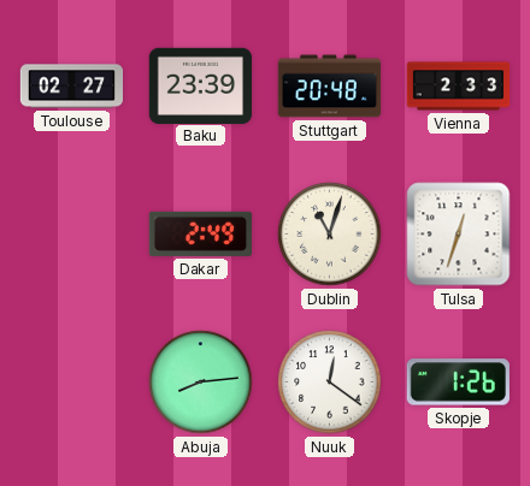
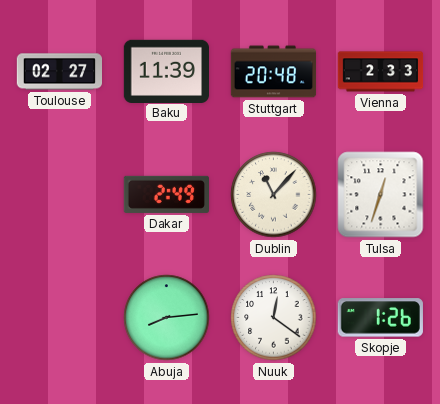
Baku: 23:39 -> 11:39 (166, 71)
Dublin: 11:03 -> 11:07 (274, 195)
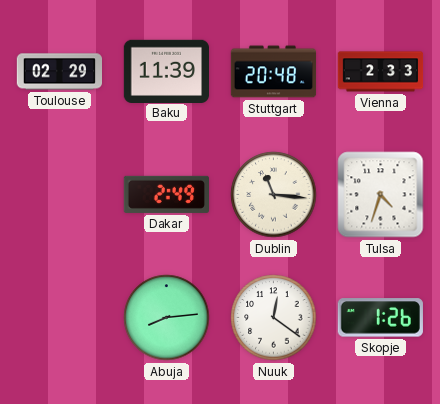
Toulouse: 02:27 -> 02:29 (59, 72)
Dublin: 11:07 -> 11:16 (274, 195)
Tulsa: 12:33 -> 4:33 (381, 195)
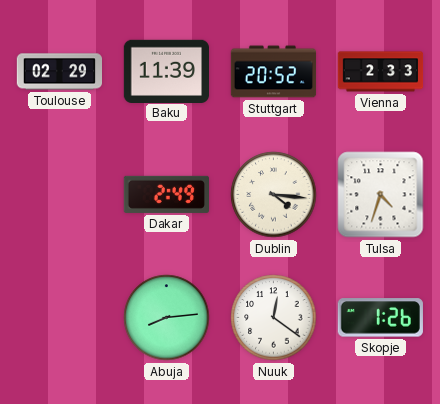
Stuttgart: 20:48 -> 20:52 (274, 72)
Dublin: 11:16 -> 4:16 (274, 195)
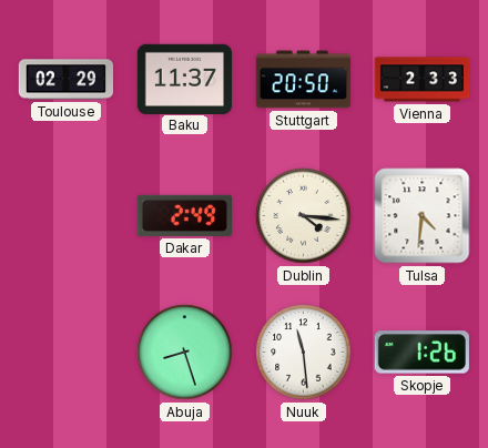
Baku: 11:39 -> 11:37 (184, 79)
Stuttgart: 20:52 -> 20:50 (304, 80)
Tulsa: 4:33 -> 4:31 (423, 216)
Abuja: 8:14 -> 8:27 (185, 353)
Nuuk: 12:21 -> 11:29 (304, 353)
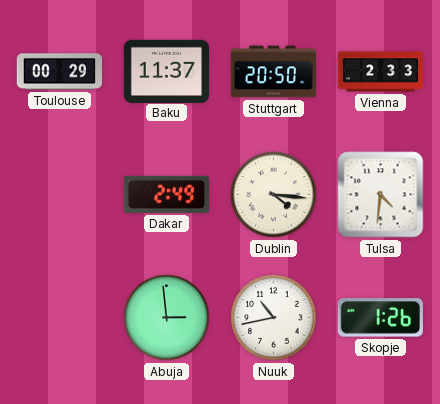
Toulouse: 02:29 -> 00:29 (59, 72)
Abuja: 8:27 -> 2:59 (167, 318)
Nuuk: 11:29 -> 10:43 (274, 318)
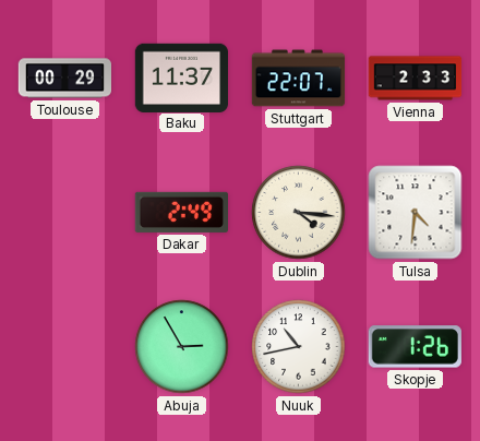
Stuttgart: 20:50 -> 22:07 (299, 79)
Abuja: 2:59 -> 2:55 (182, 347)
